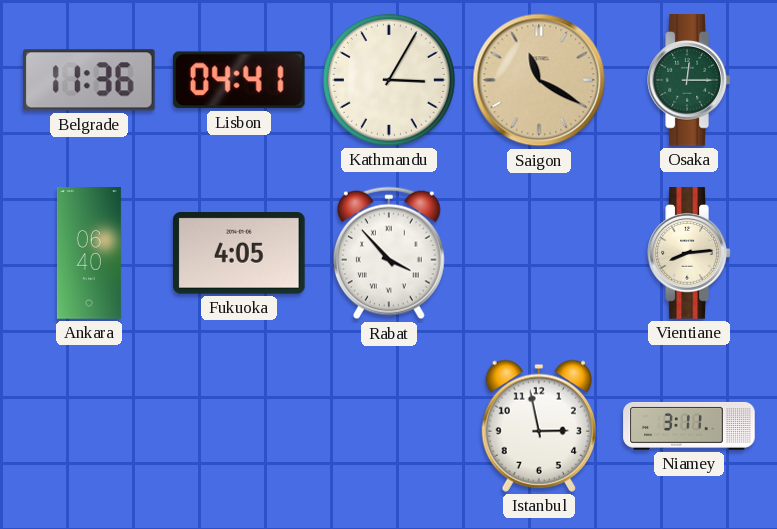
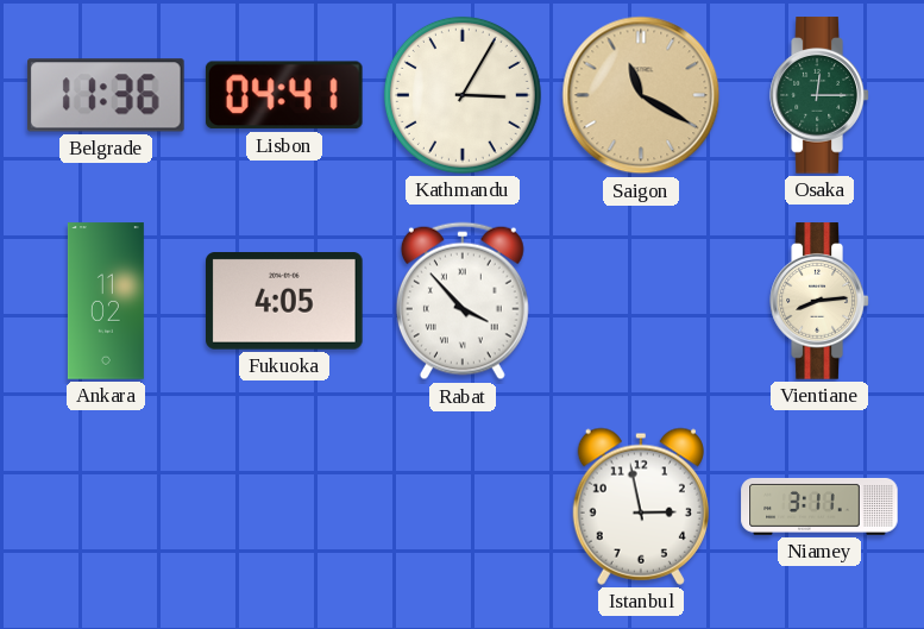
Ankara: 06:40 -> 11:02 (106, 301)
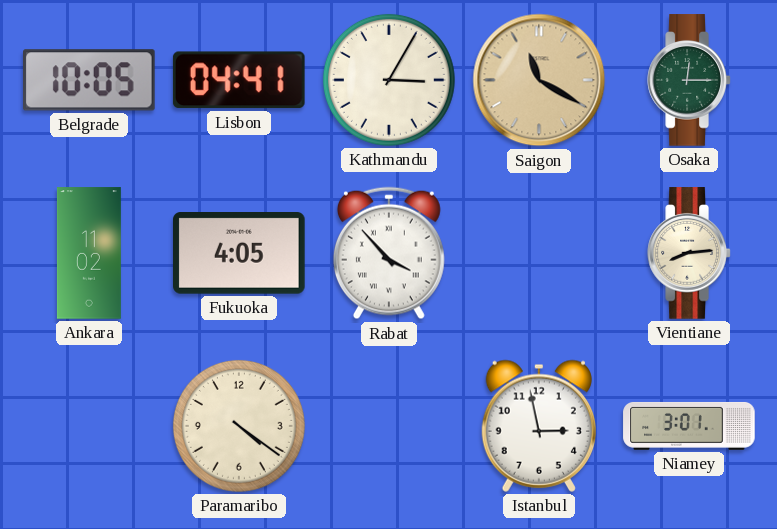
Belgrade: 11:36 -> 10:05 (90, 80)
Paramaribo: none -> 4:21 (239, 426)
Niamey: 3:11 -> 3:01 (689, 426)
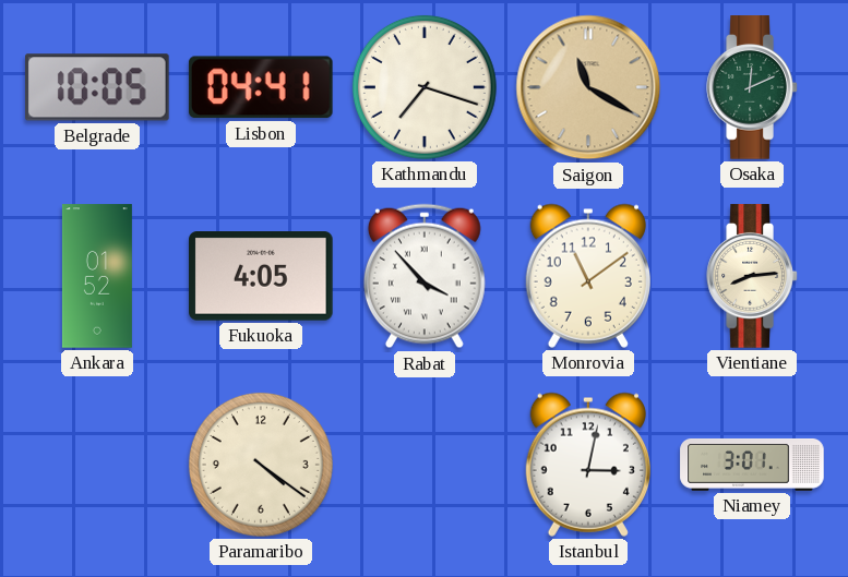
Kathmandu: 3:05 -> 7:18 (425, 87)
Osaka: 12:15 -> 12:11 (752, 87)
Ankara: 11:02 -> 01:52 (97, 276)
Monrovia: none -> 11:09 (588, 276)
Istanbul: 2:58 -> 3:02 (588, 465)
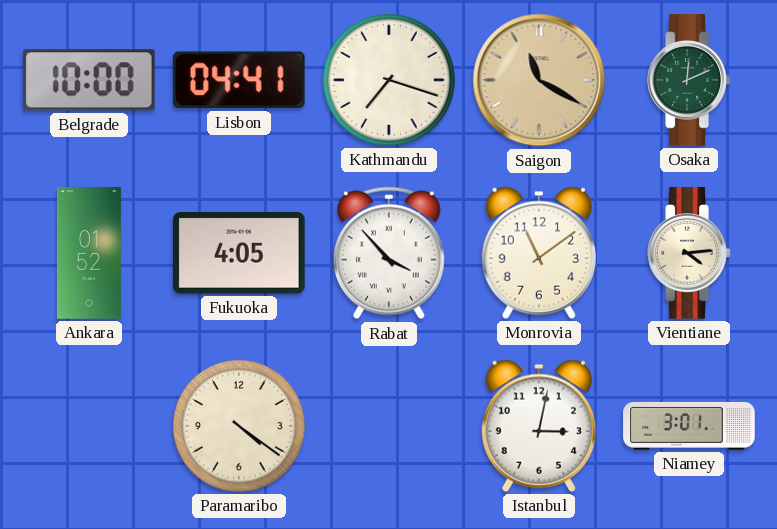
Belgrade: 10:05 -> 10:00 (90, 80)
Vientiane: 8:14 -> 4:14 (689, 253)
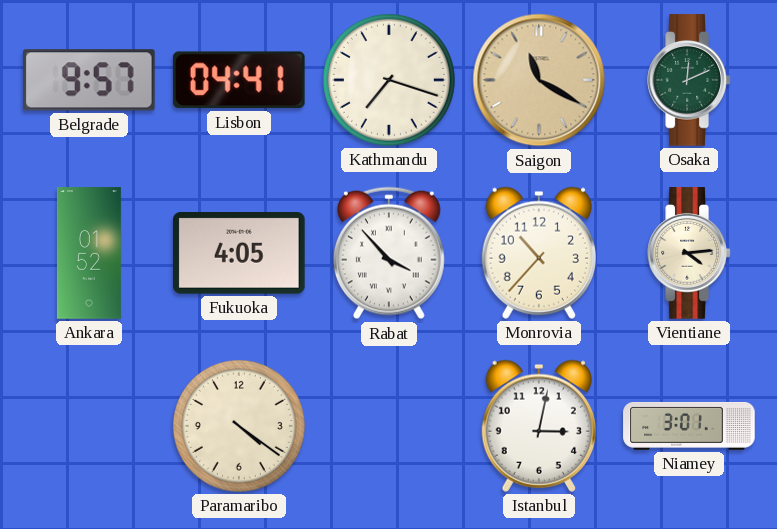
Belgrade: 10:00 -> 9:57 (90, 80)
Monrovia: 11:09 -> 10:37 (539, 253)
